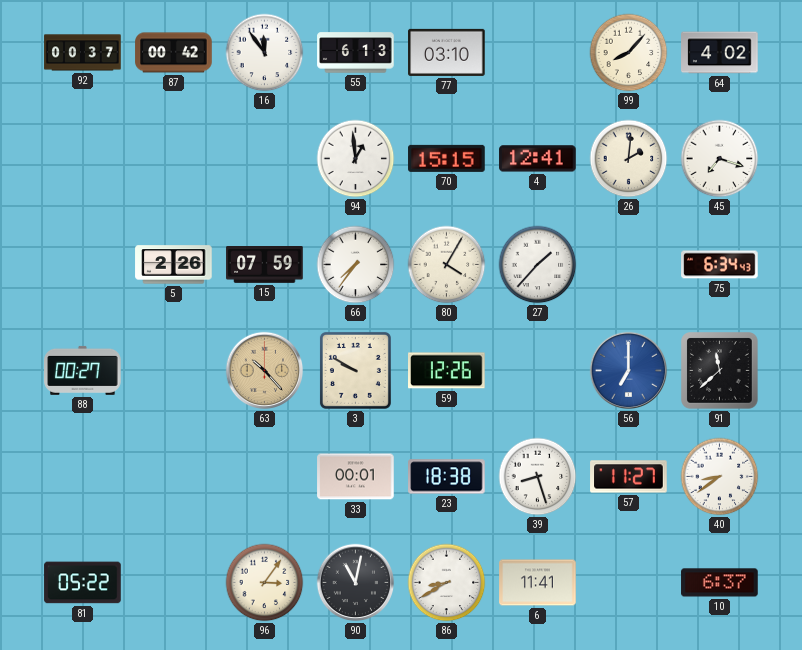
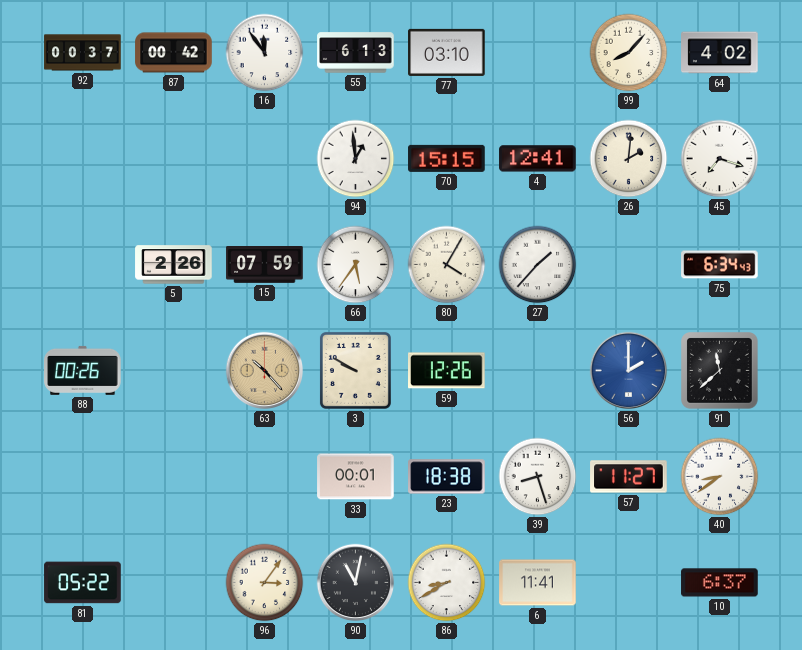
66: 7:36 -> 5:36 (356, 265)
88: 00:27 -> 00:26 (83, 370)
56: 7:00 -> 2:00 (629, 371)
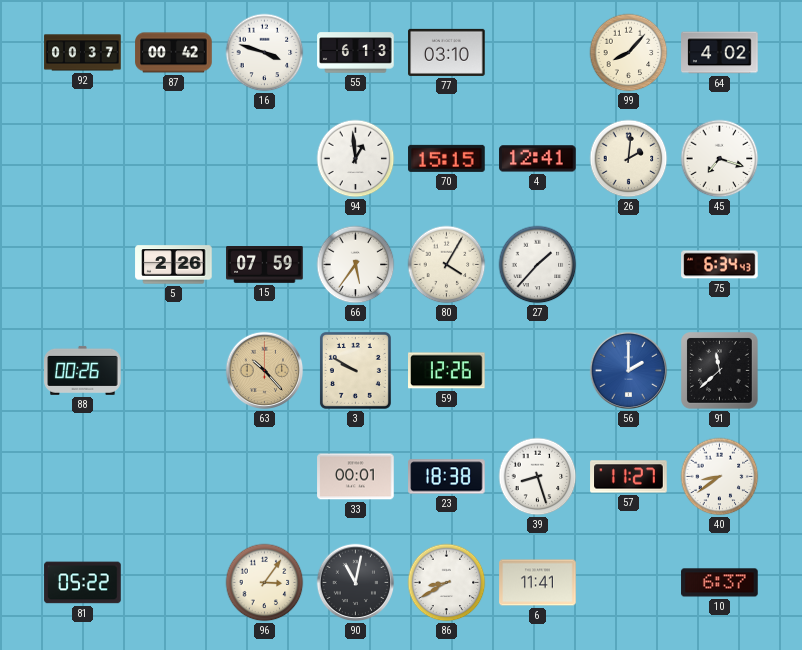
16: 11:54 -> 3:48 (265, 53)
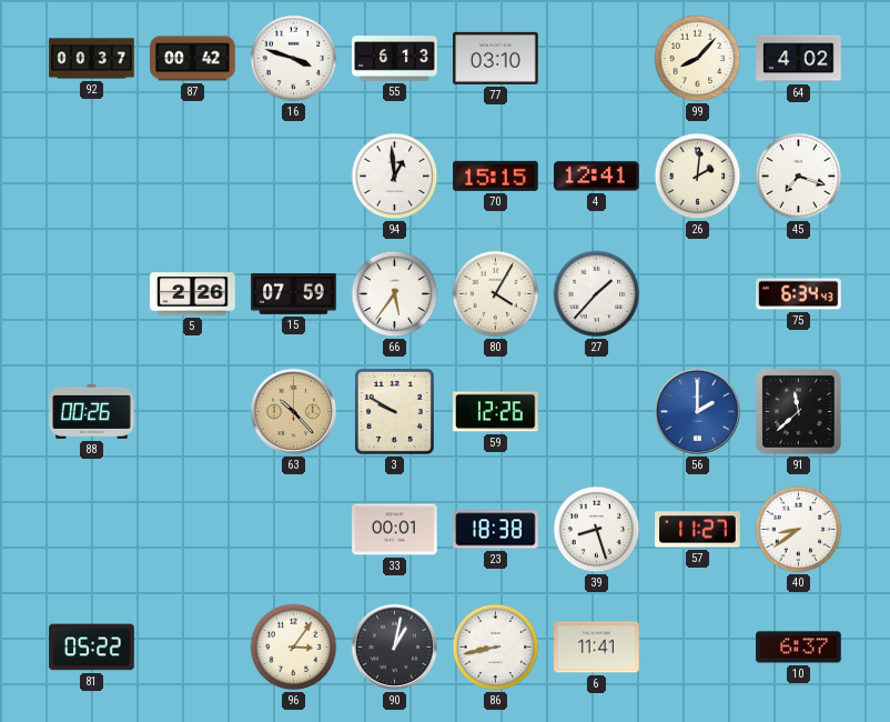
90: 11:02 -> 1:02 (395, 648)
86: 8:40 -> 8:43 (496, 648)
